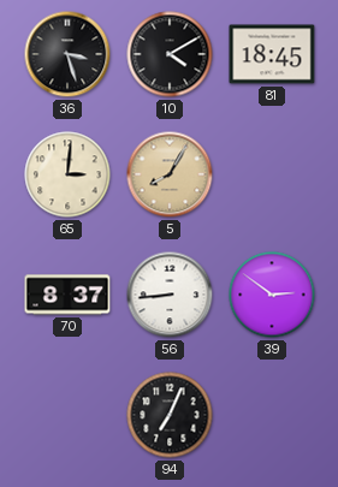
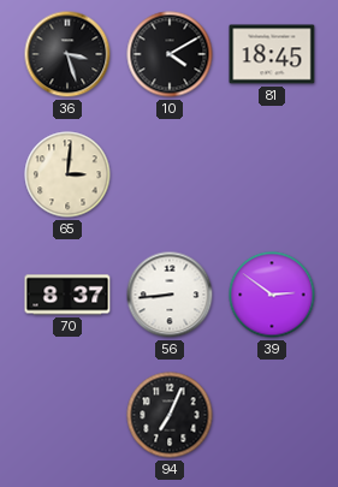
5: 8:05 -> none (170, 174)
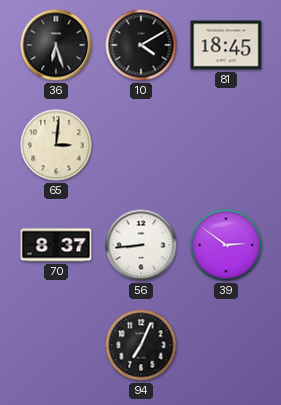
36: 3:27 -> 6:27 (56, 45)
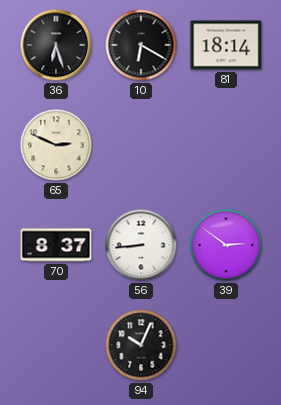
10: 4:10 -> 6:20 (141, 45)
81: 18:45 -> 18:14 (226, 45)
65: 3:01 -> 2:49 (56, 145)
94: 7:04 -> 10:04 (141, 345)
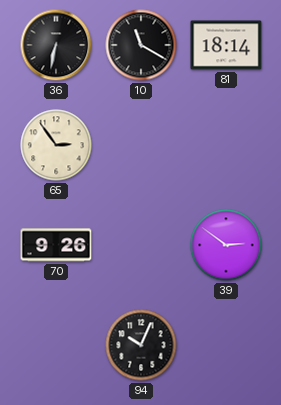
36: 6:27 -> 6:32 (56, 45)
10: 6:20 -> 11:20 (141, 45)
65: 2:49 -> 2:54 (56, 145)
70: 8:37 -> 9:26 (56, 245)
56: 8:44 -> none (141, 245)
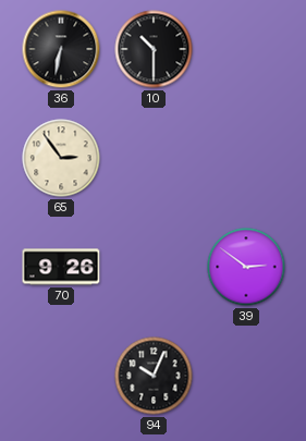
10: 11:20 -> 10:30 (154, 49)
81: 18:14 -> none (226, 45)
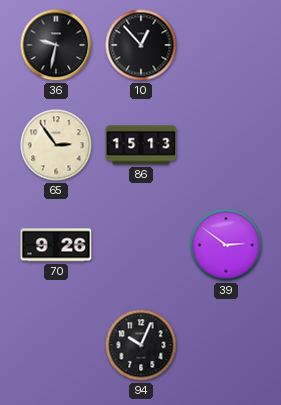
36: 6:32 -> 9:32 (56, 45)
10: 10:30 -> 12:53 (141, 45)
86: none -> 15:13 (141, 145)
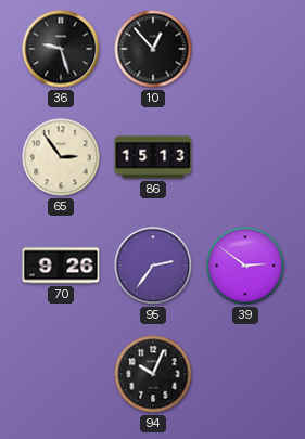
36: 9:32 -> 9:27 (61, 49)
95: none -> 2:36 (153, 266)
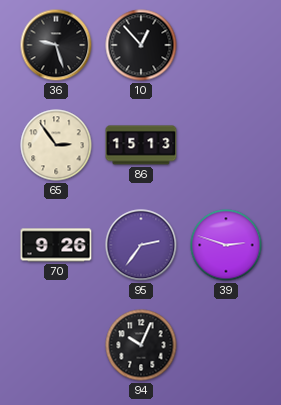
39: 2:51 -> 2:48 (226, 245)
